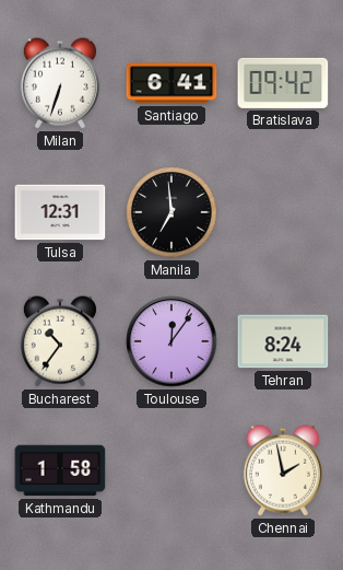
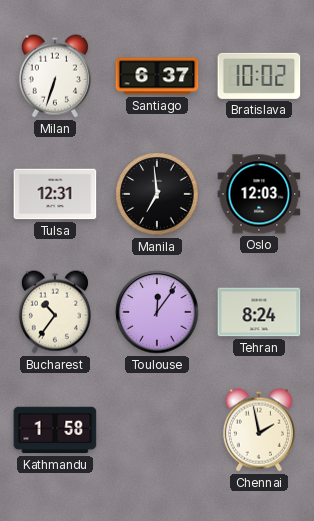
Santiago: 6:41 -> 6:37 (157, 76)
Bratislava: 09:42 -> 10:02 (259, 76)
Oslo: none -> 12:03 (259, 194)
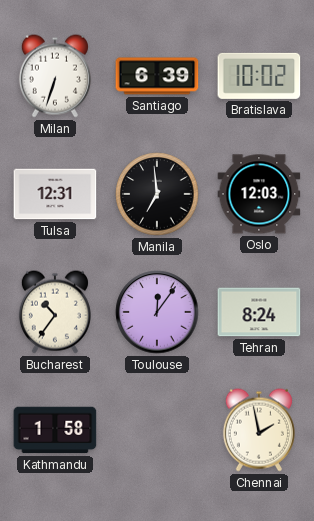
Santiago: 6:37 -> 6:39 (157, 76)
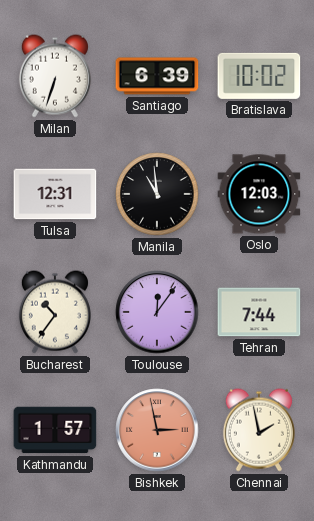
Manila: 6:59 -> 10:59 (157, 194)
Tehran: 8:24 -> 7:44 (259, 312)
Kathmandu: 1:58 -> 1:57 (55, 430)
Bishkek: none -> 2:58 (157, 430)
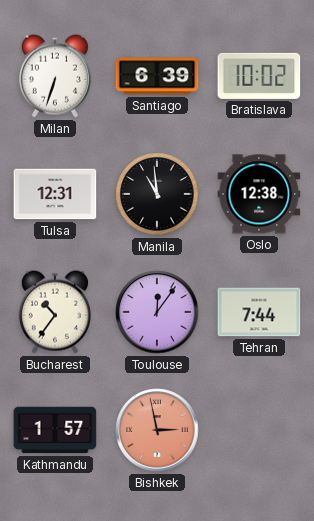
Oslo: 12:03 -> 12:38 (259, 194)
Chennai: 1:58 -> none (259, 430)
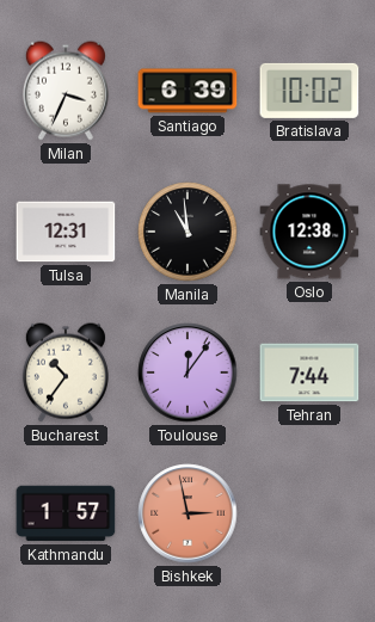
Milan: 6:33 -> 3:34 (66, 91)
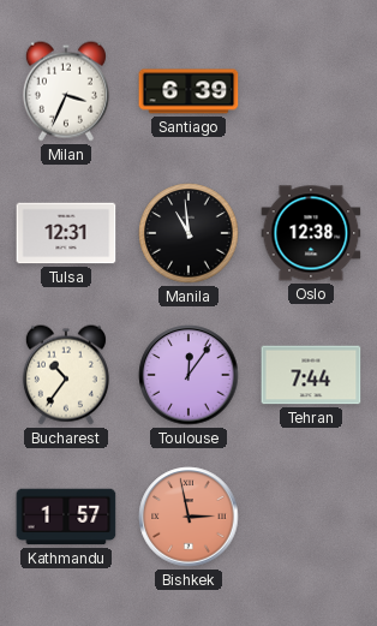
Bratislava: 10:02 -> none (309, 91)
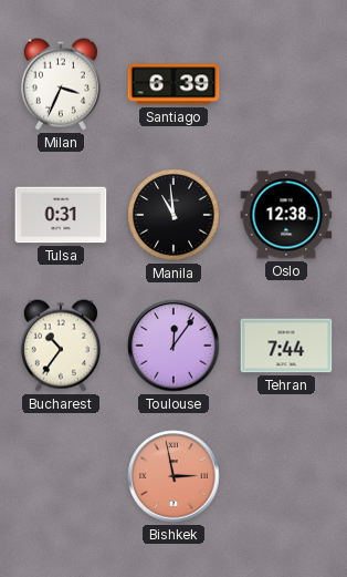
Tulsa: 12:31 -> 0:31 (61, 215)
Kathmandu: 1:57 -> none (66, 517)
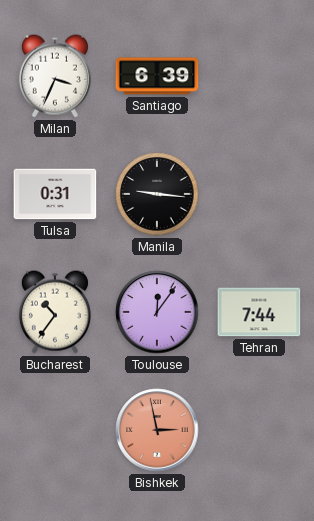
Manila: 10:59 -> 9:16 (157, 194)
Oslo: 12:38 -> none (286, 215)
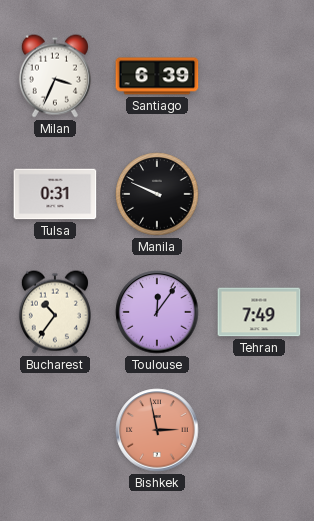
Manila: 9:16 -> 9:49 (157, 194)
Tehran: 7:44 -> 7:49 (259, 312)
